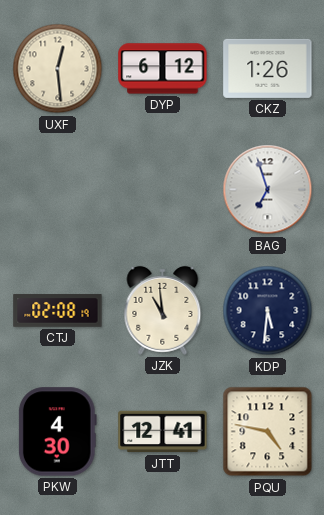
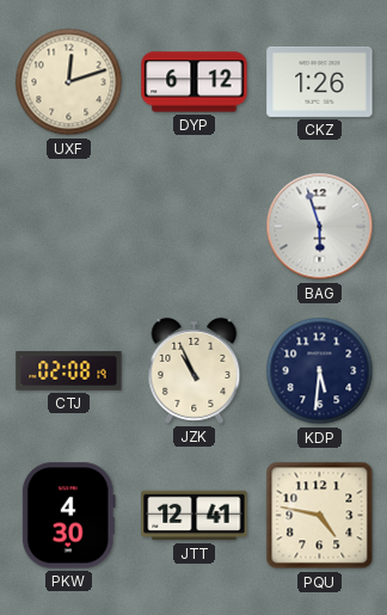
UXF: 12:29 -> 12:12 (69, 82)
BAG: 6:57 -> 5:57 (320, 227)
JZK: 10:59 -> 10:56 (195, 370)
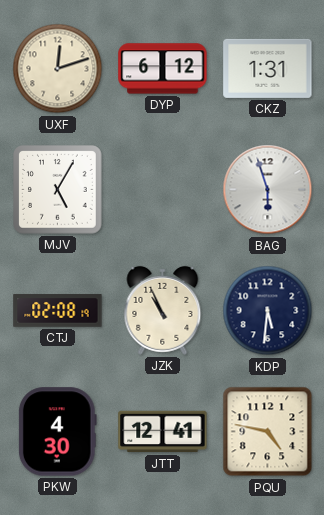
CKZ: 1:26 -> 1:31 (268, 68)
MJV: none -> 5:05 (58, 190)
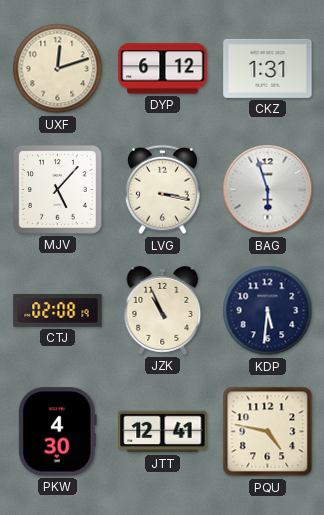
MJV: 5:05 -> 5:07 (58, 190)
LVG: none -> 3:17 (163, 190)
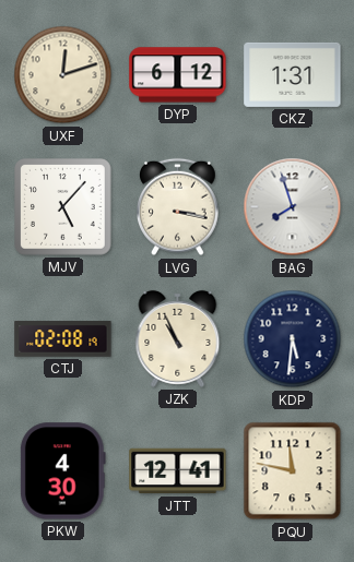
BAG: 5:57 -> 7:57 (293, 207)
PQU: 4:47 -> 11:47 (293, 471)
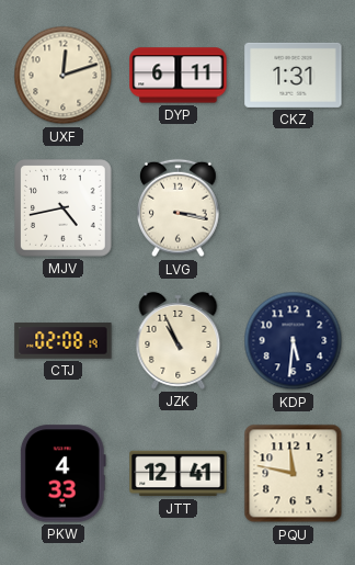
DYP: 6:12 -> 6:11 (179, 76)
MJV: 5:07 -> 4:43 (64, 208)
BAG: 7:57 -> none (293, 207)
PKW: 4:30 -> 4:33 (62, 474)
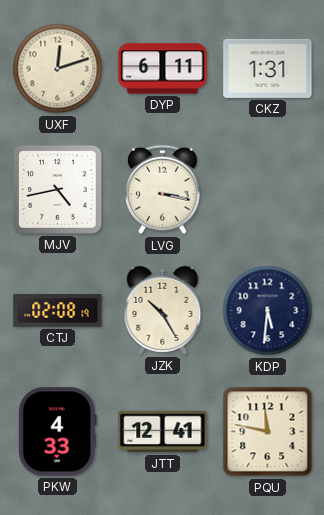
JZK: 10:56 -> 10:25 (163, 310)
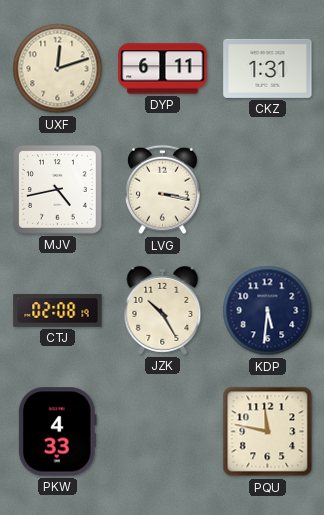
JTT: 12:41 -> none (163, 432)
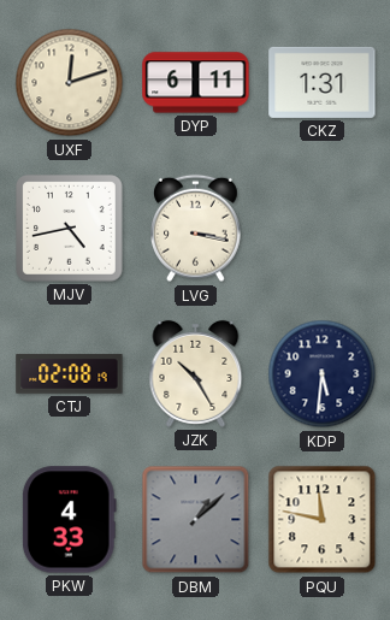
DBM: none -> 1:08 (196, 520)
